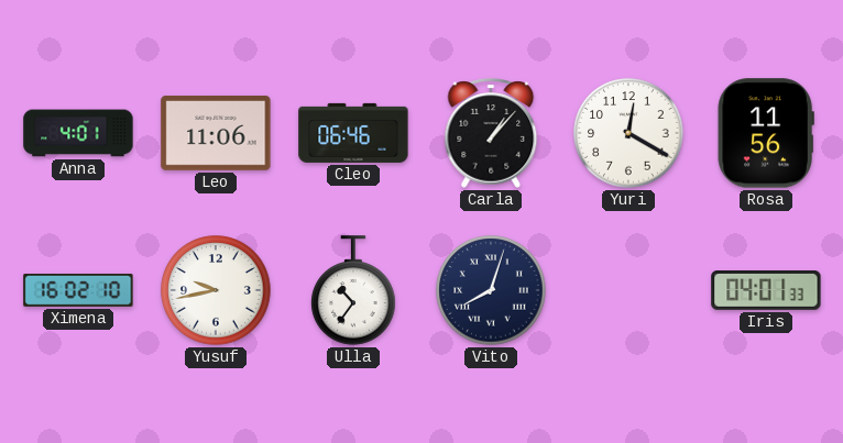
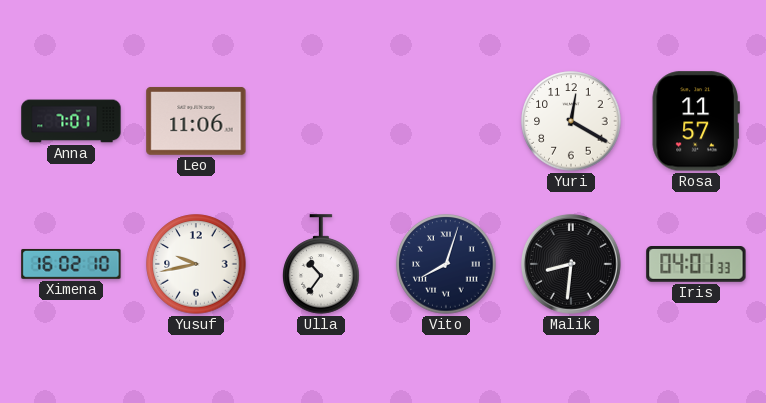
Anna: 4:01 -> 7:01 (71, 121)
Cleo: 06:46 -> none (353, 133)
Carla: 1:07 -> none (491, 133)
Rosa: 11:56 -> 11:57 (696, 121)
Malik: none -> 8:31 (571, 264)
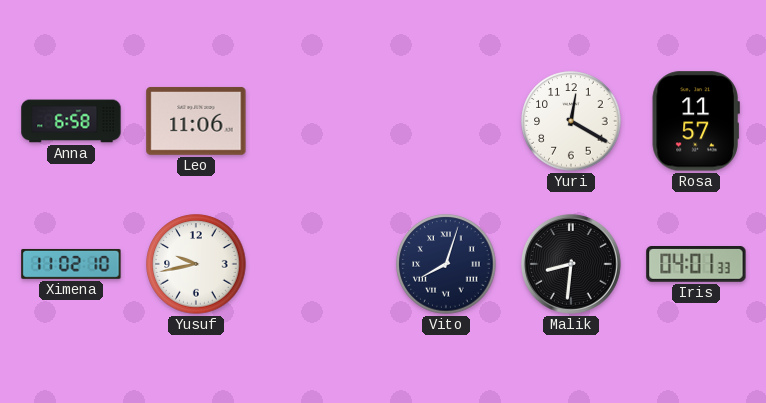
Anna: 7:01 -> 6:58 (71, 121)
Ximena: 16:02 -> 11:02 (71, 264)
Ulla: 10:36 -> none (321, 264)
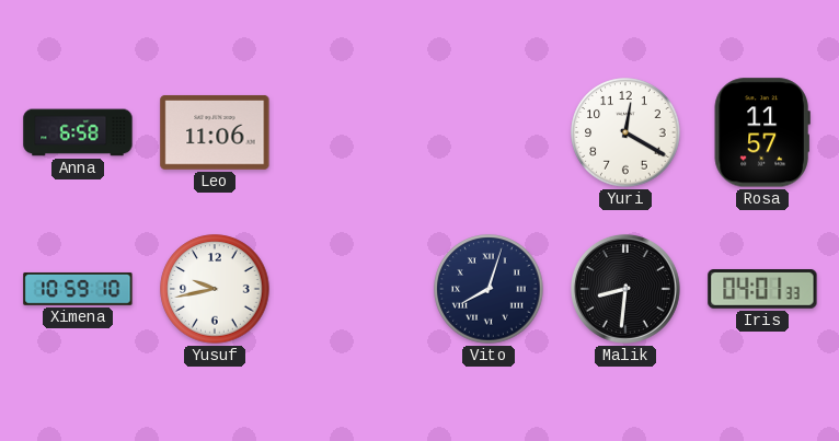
Ximena: 11:02 -> 10:59 (78, 289)
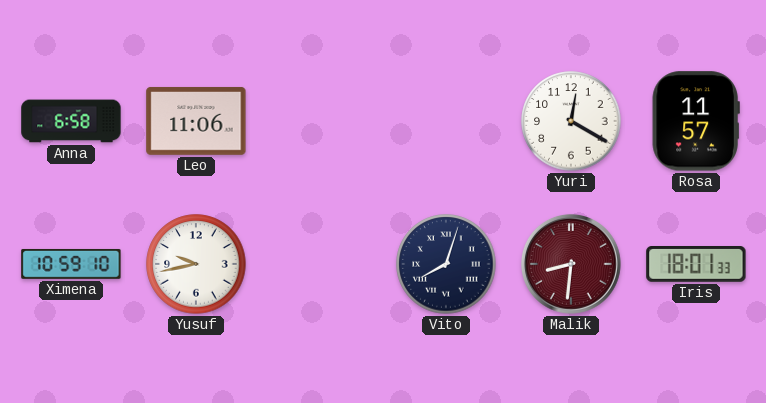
Malik dial: black -> burgundy (571, 264)
Iris: 04:01 -> 18:01 (696, 265)
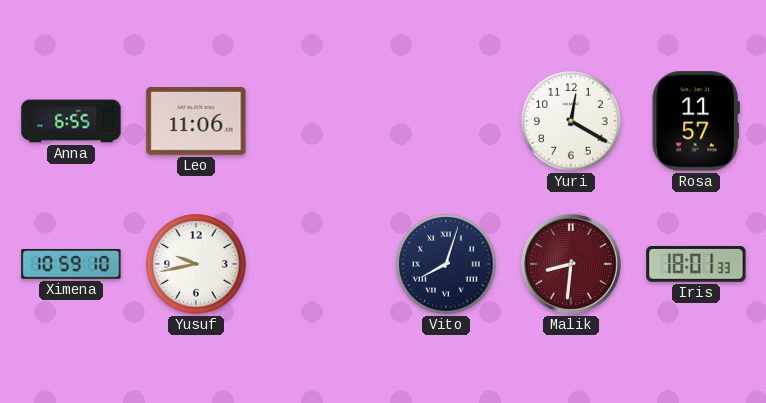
Anna: 6:58 -> 6:55 (71, 121)
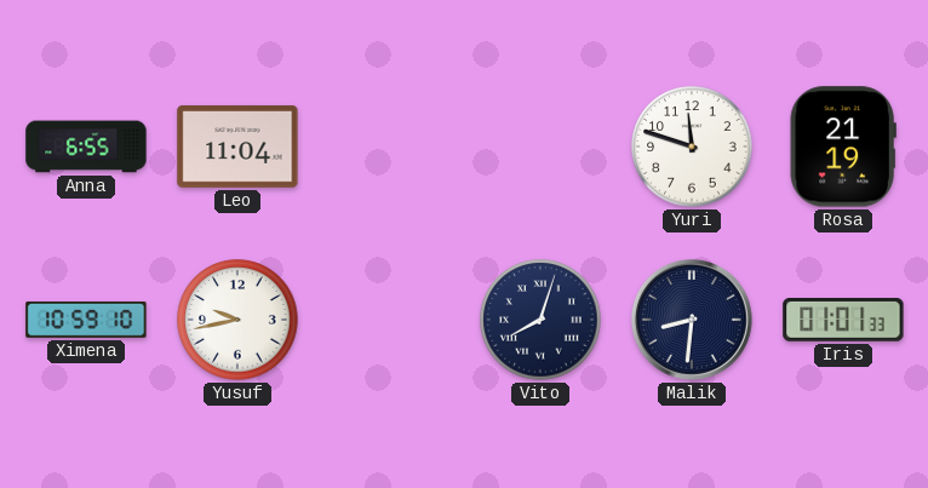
Leo: 11:06 -> 11:04 (237, 147)
Yuri: 12:20 -> 11:48 (692, 147)
Rosa: 11:57 -> 21:19 (843, 147)
Malik dial: burgundy -> navy (692, 320)
Iris: 18:01 -> 01:01 (843, 321)
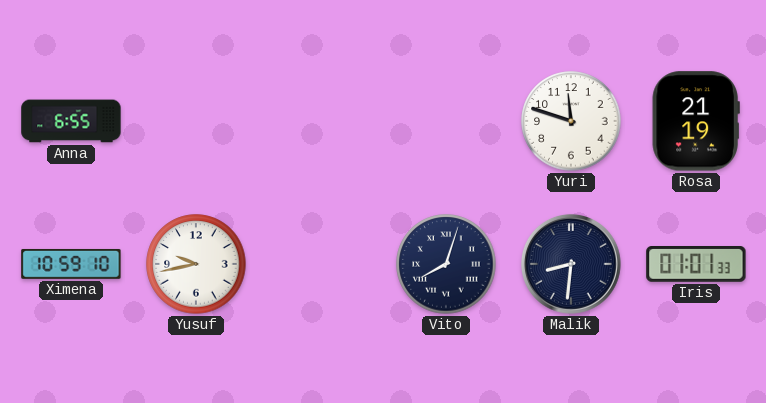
Leo: 11:04 -> none (237, 147)
